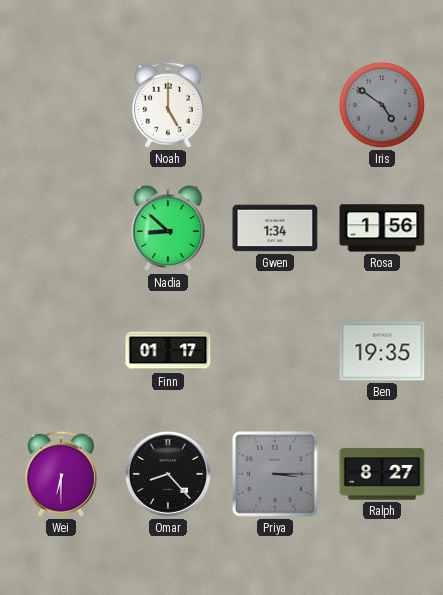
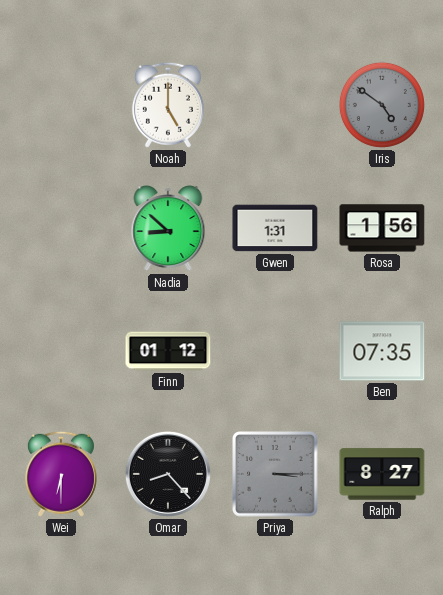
Gwen: 1:34 -> 1:31 (275, 228)
Finn: 01:17 -> 01:12 (168, 351)
Ben: 19:35 -> 07:35 (382, 351)
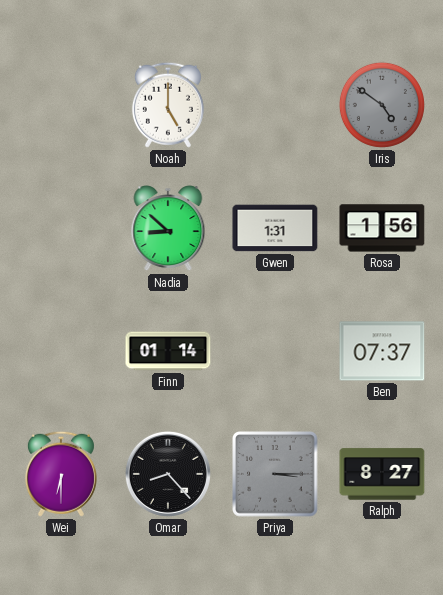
Finn: 01:12 -> 01:14 (168, 351)
Ben: 07:35 -> 07:37 (382, 351)
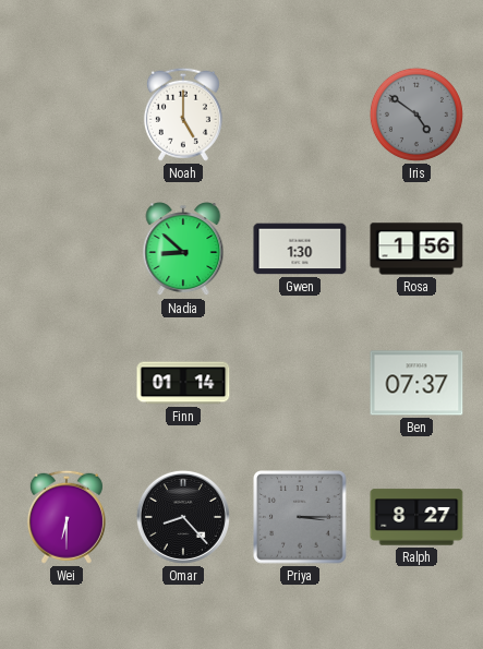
Gwen: 1:31 -> 1:30 (300, 249)
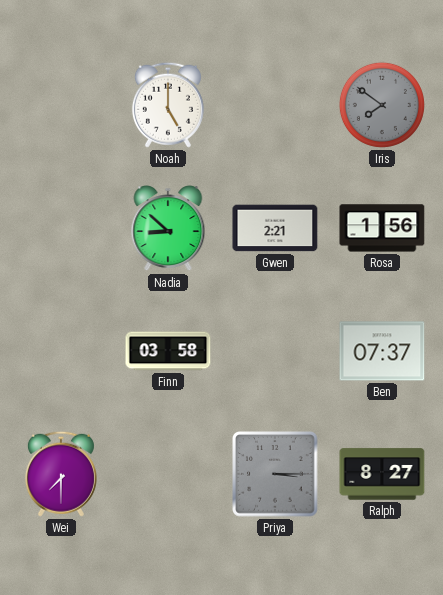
Iris: 4:51 -> 7:51 (382, 105)
Gwen: 1:30 -> 2:21 (275, 228)
Finn: 01:14 -> 03:58 (168, 351)
Wei: 6:30 -> 7:30 (61, 474)
Omar: 8:23 -> none (183, 517)
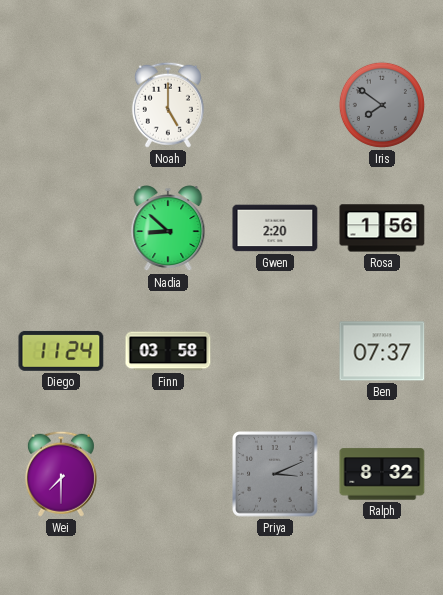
Gwen: 2:21 -> 2:20 (275, 228)
Diego: none -> 11:24 (61, 351)
Priya: 3:15 -> 3:11 (275, 474)
Ralph: 8:27 -> 8:32 (382, 474)
